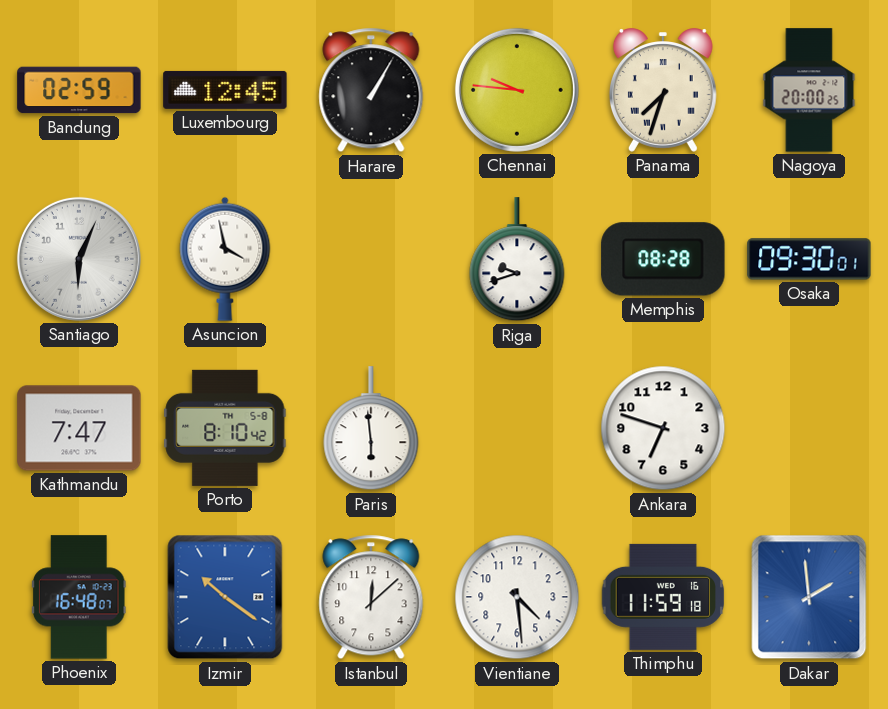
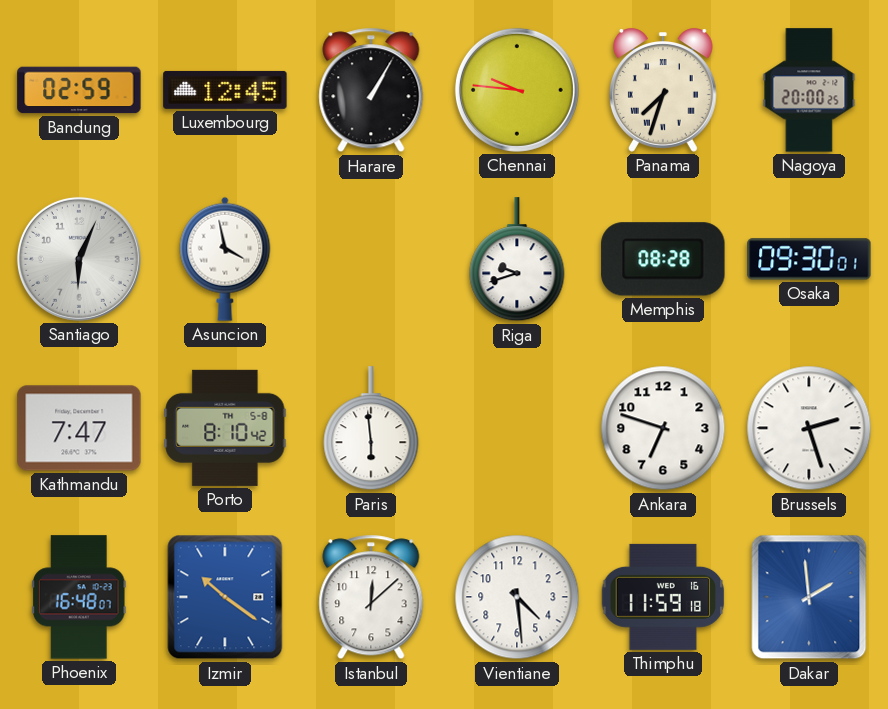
Brussels: none -> 2:27 (809, 428)
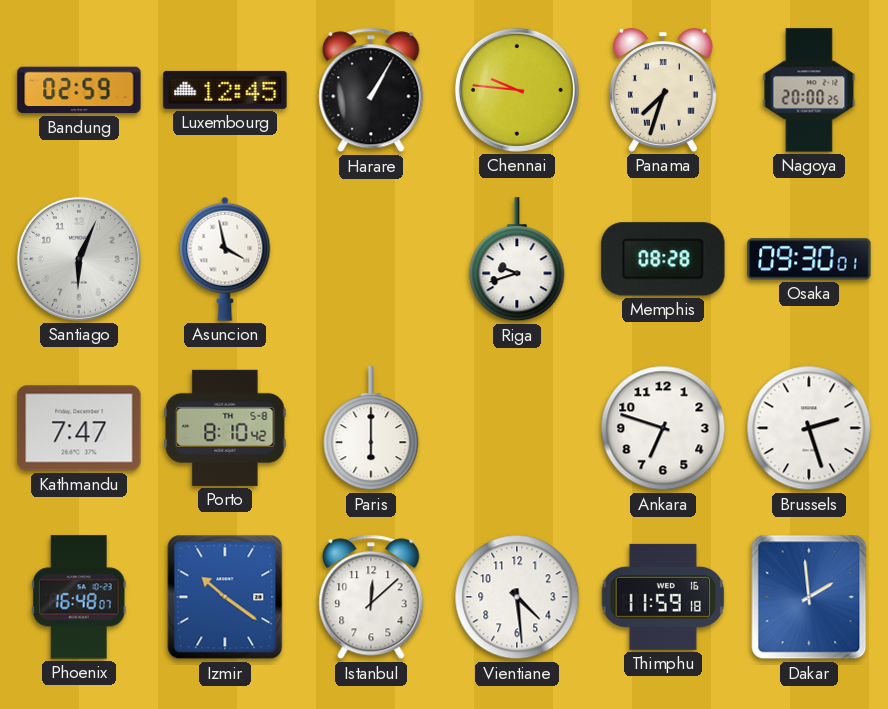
Paris: 5:59 -> 6:00 (371, 429)
